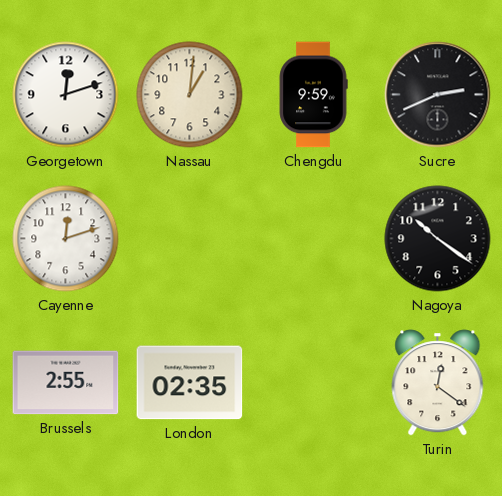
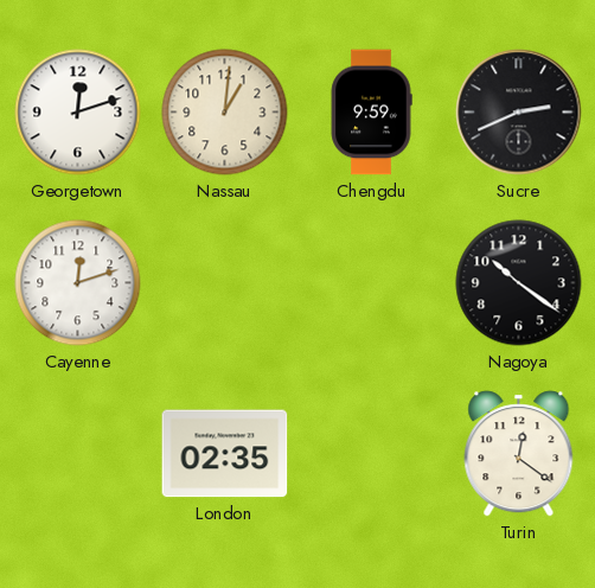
Brussels: 2:55 -> none (66, 383)
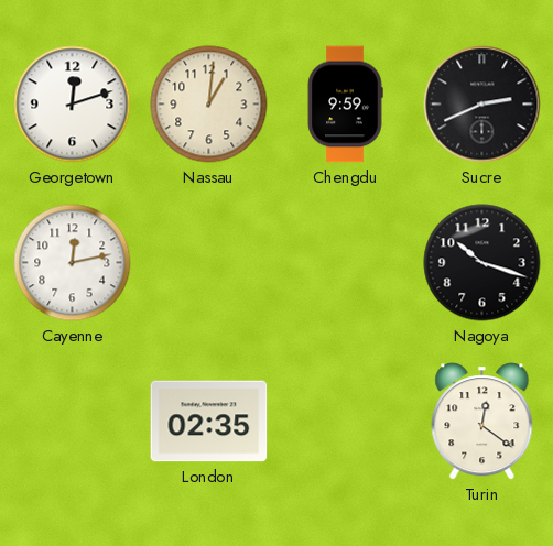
Cayenne: 12:12 -> 12:13 (73, 263)
Nagoya: 10:21 -> 10:18 (482, 263)
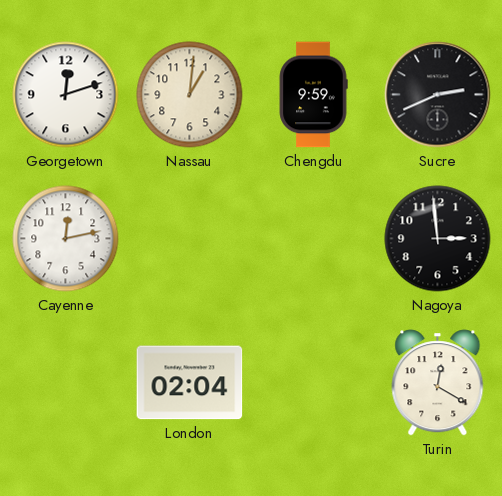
Nagoya: 10:18 -> 2:59 (438, 239)
London: 02:35 -> 02:04 (190, 383)
Turin: 12:21 -> 12:20 (438, 383)
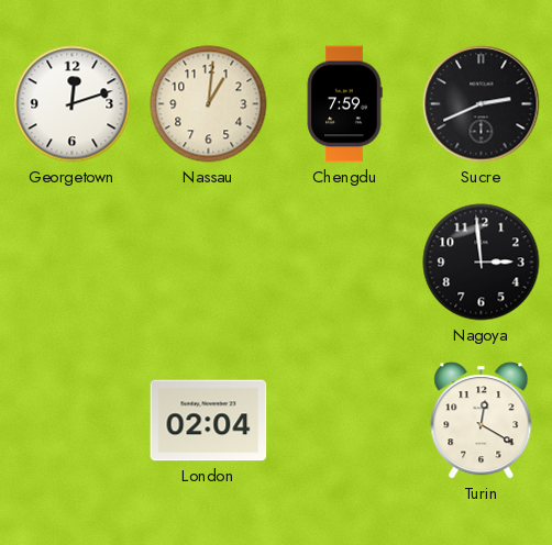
Chengdu: 9:59 -> 7:59 (344, 104)
Cayenne: 12:13 -> none (66, 239)
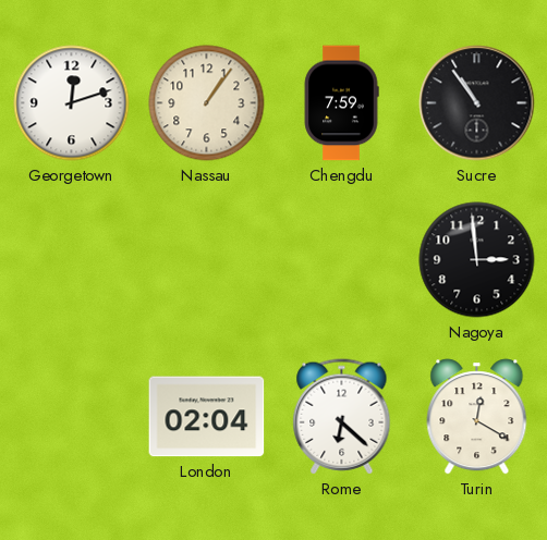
Nassau: 1:01 -> 1:06 (207, 103)
Sucre: 2:41 -> 10:54 (477, 103)
Rome: none -> 6:22 (342, 417)
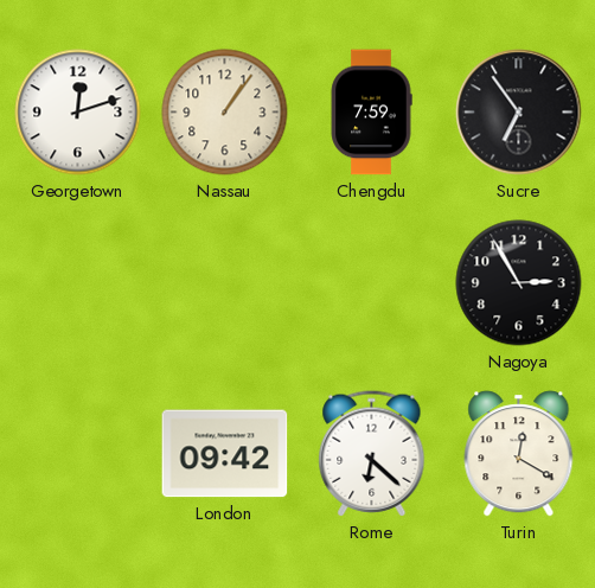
Sucre: 10:54 -> 6:54 (519, 113)
Nagoya: 2:59 -> 2:55 (519, 283)
London: 02:04 -> 09:42 (225, 454)
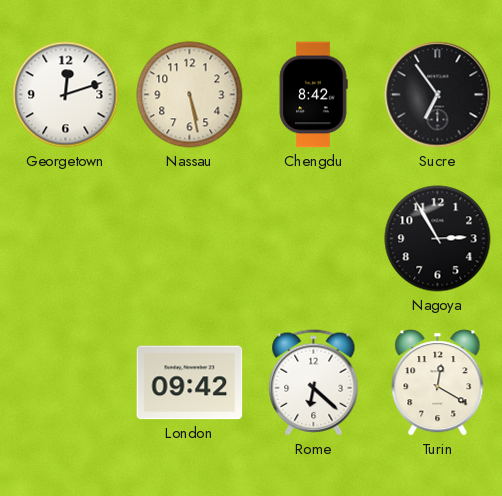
Nassau: 1:06 -> 5:28 (190, 95)
Chengdu: 7:59 -> 8:42 (313, 95)
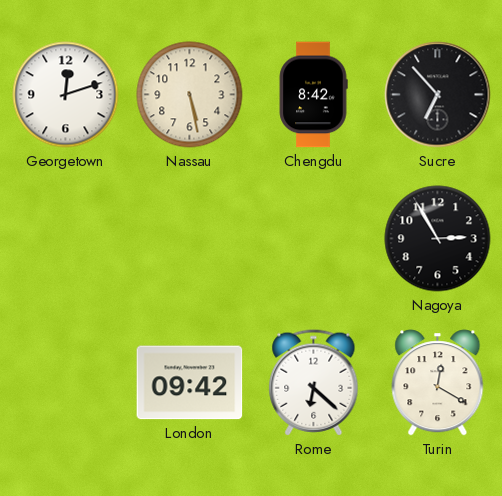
Sucre: 6:54 -> 6:53 (438, 95)
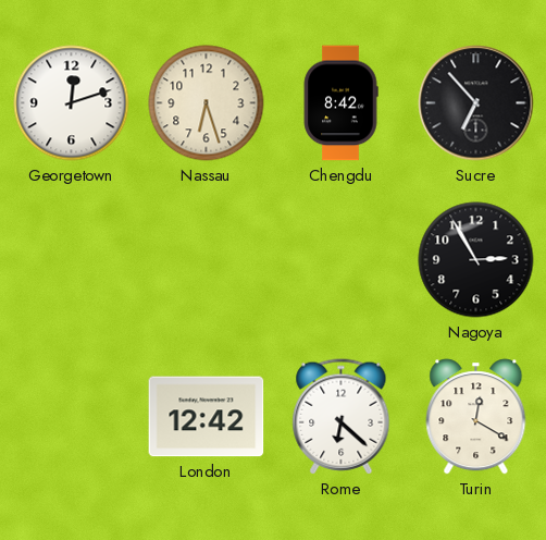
Nassau: 5:28 -> 6:27 (207, 103)
London: 09:42 -> 12:42 (207, 417)
